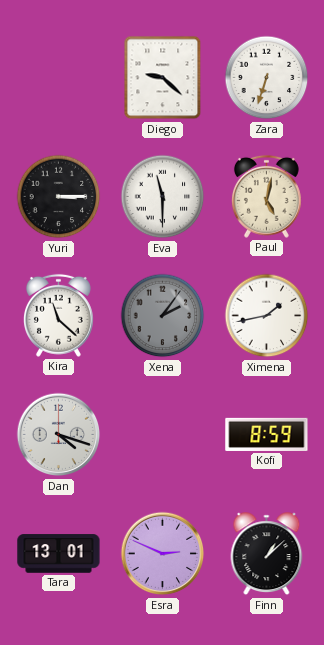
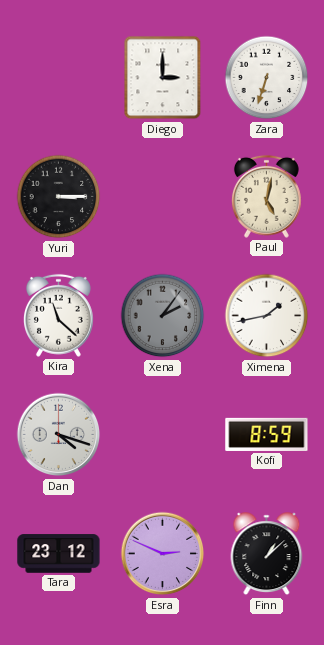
Diego: 9:22 -> 3:00 (163, 78)
Eva: 11:30 -> none (163, 197)
Tara: 13:01 -> 23:12 (59, 554)
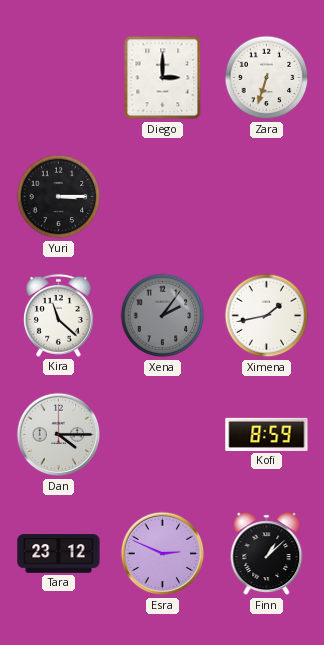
Paul: 5:02 -> none (266, 196)
Dan: 4:18 -> 4:15 (59, 435)
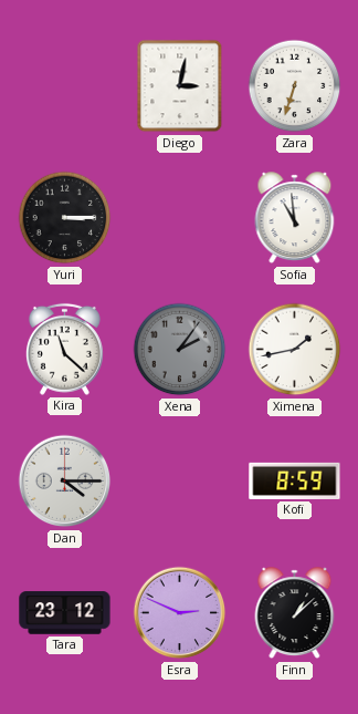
Diego: 3:00 -> 3:02 (180, 86)
Sofia: none -> 10:59 (295, 218)
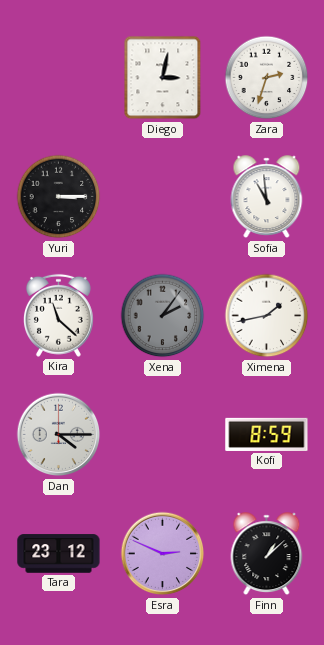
Zara: 6:33 -> 2:33 (267, 78)
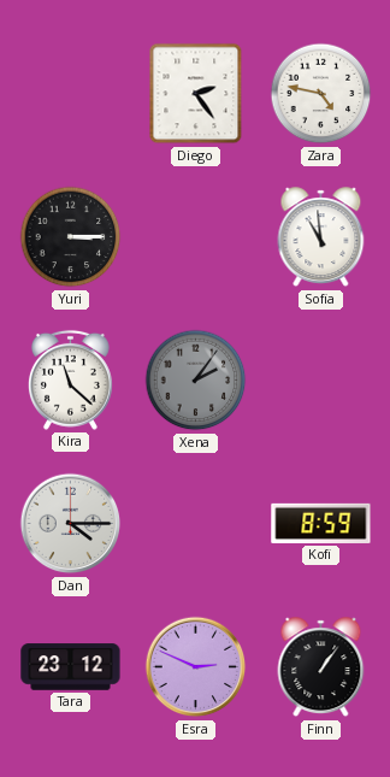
Diego: 3:02 -> 2:24 (196, 94)
Zara: 2:33 -> 4:47 (321, 94)
Ximena: 1:43 -> none (267, 316)
Finn: 1:08 -> 1:06 (321, 667)
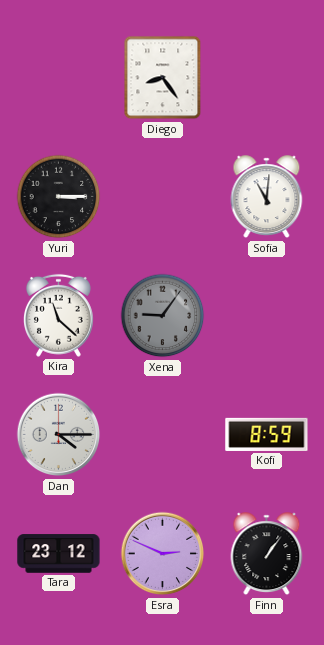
Diego: 2:24 -> 8:24 (163, 78)
Zara: 4:47 -> none (321, 94)
Sofia: 10:59 -> 11:01 (267, 197)
Xena: 2:06 -> 9:06 (163, 316)
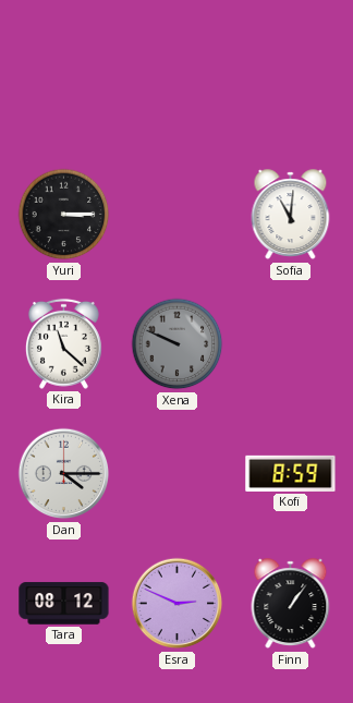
Diego: 8:24 -> none (163, 78)
Xena: 9:06 -> 9:49 (178, 344)
Tara: 23:12 -> 08:12 (64, 604)
